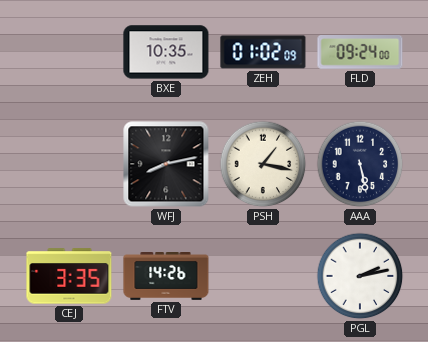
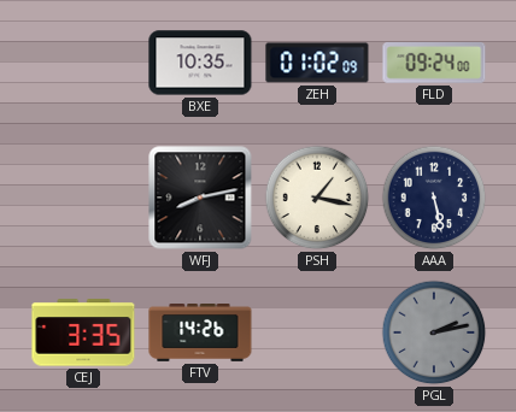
PGL dial: white -> grey (434, 332)
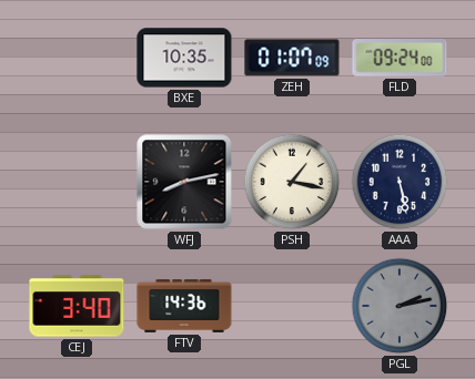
ZEH: 01:02 -> 01:07 (292, 58)
CEJ: 3:35 -> 3:40 (77, 306)
FTV: 14:26 -> 14:36 (184, 307)
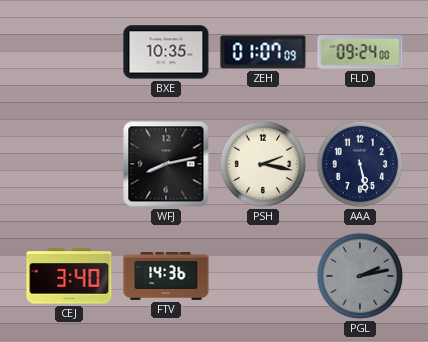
PSH: 1:17 -> 2:17 (263, 164)
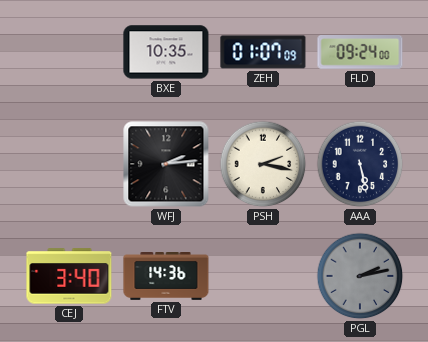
WFJ: 8:13 -> 2:14 (166, 164)
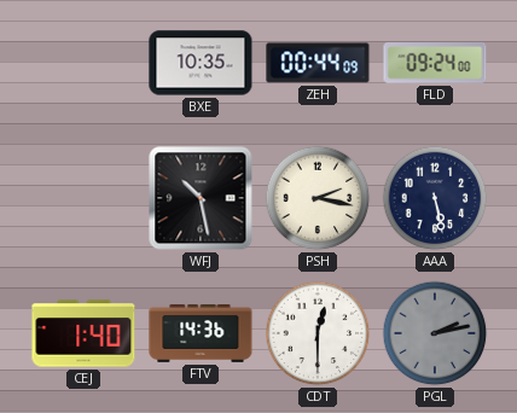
ZEH: 01:07 -> 00:44 (318, 63)
WFJ: 2:14 -> 10:28 (201, 198)
CEJ: 3:40 -> 1:40 (83, 333)
CDT: none -> 12:30 (318, 333)
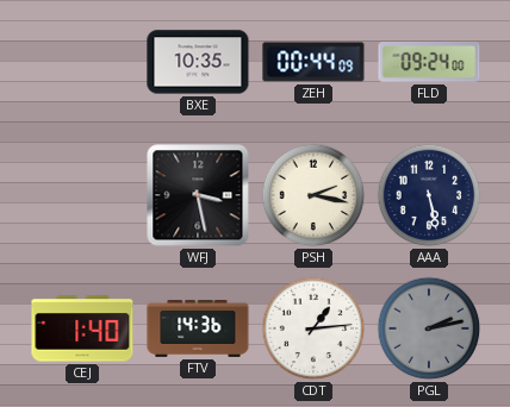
WFJ: 10:28 -> 3:28 (198, 195)
CDT: 12:30 -> 1:14 (313, 328)
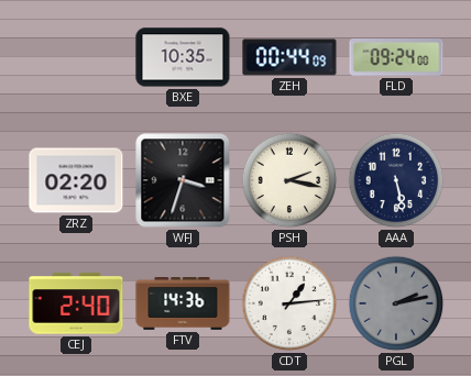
ZRZ: none -> 02:20 (76, 180)
WFJ: 3:28 -> 3:33 (183, 180)
CEJ: 1:40 -> 2:40 (76, 303)
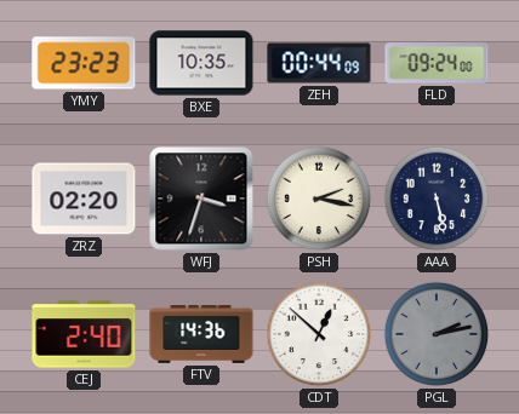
YMY: none -> 23:23 (84, 63)
CDT: 1:14 -> 12:52 (319, 334)
